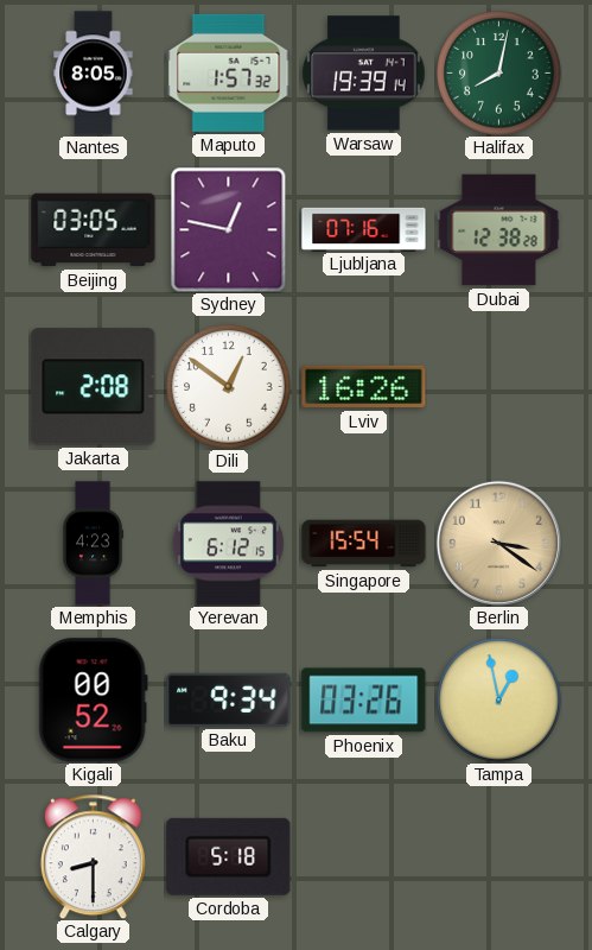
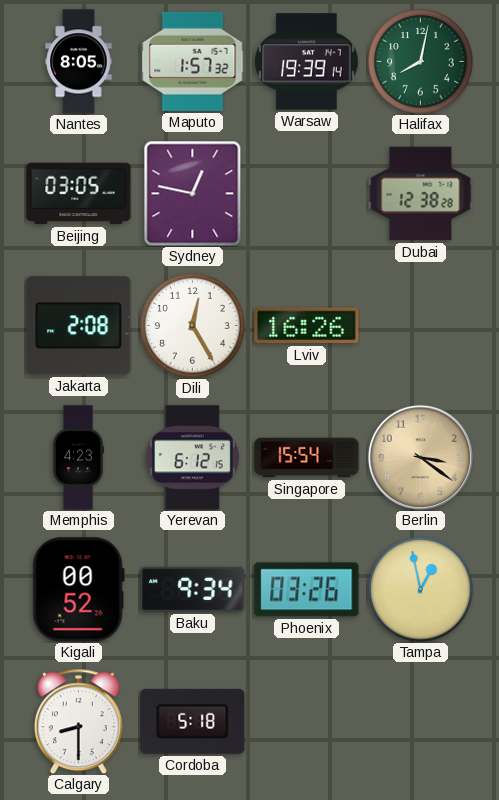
Ljubljana: 07:16 -> none (364, 229)
Dili: 12:51 -> 12:25 (193, 326)
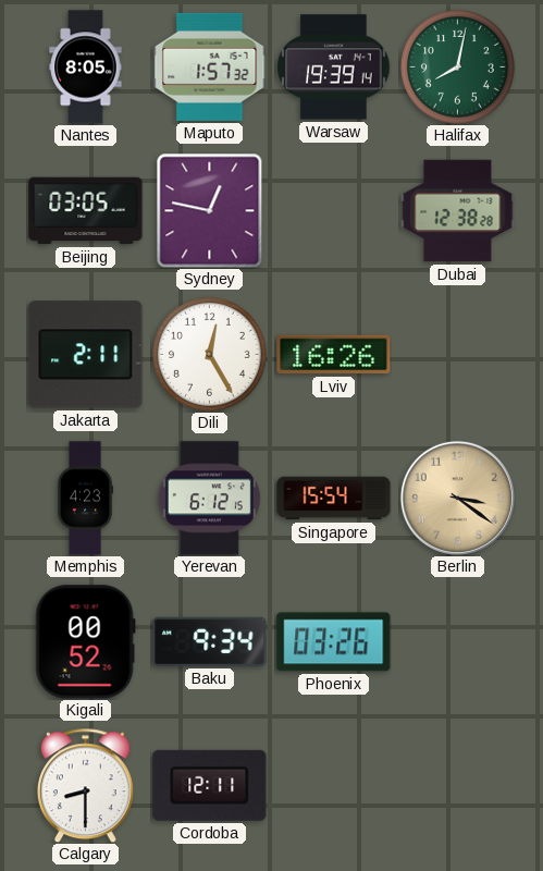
Jakarta: 2:08 -> 2:11 (86, 355)
Tampa: 12:58 -> none (421, 590)
Cordoba: 5:18 -> 12:11 (210, 785)
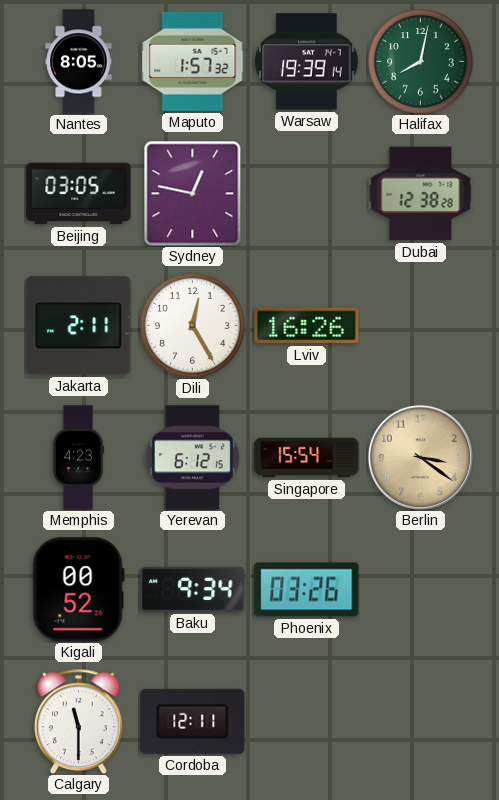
Calgary: 8:30 -> 11:30 (78, 721)
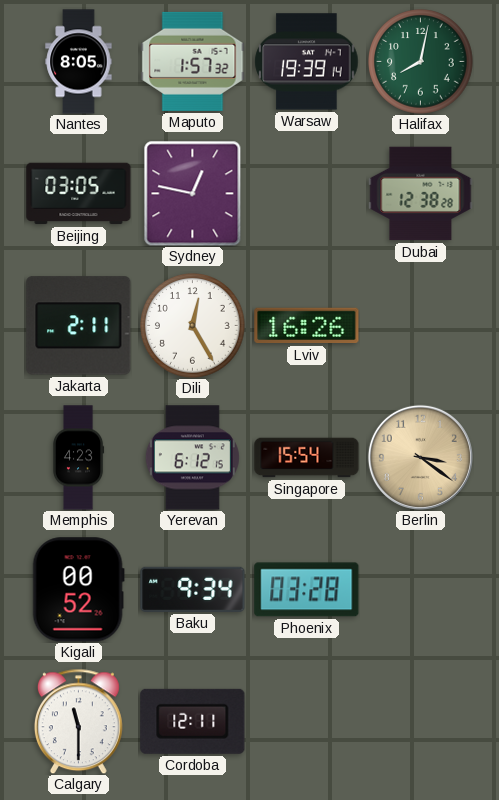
Phoenix: 03:26 -> 03:28 (307, 590)
